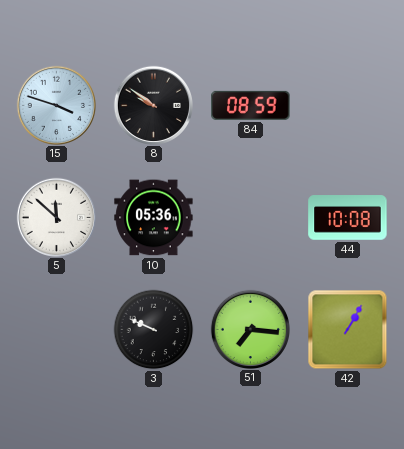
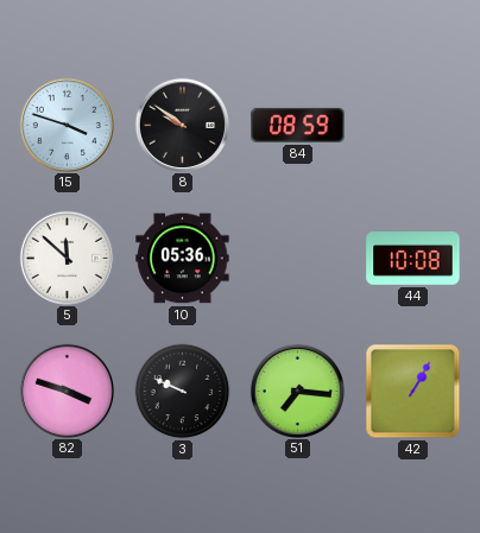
82: none -> 3:48 (67, 391)
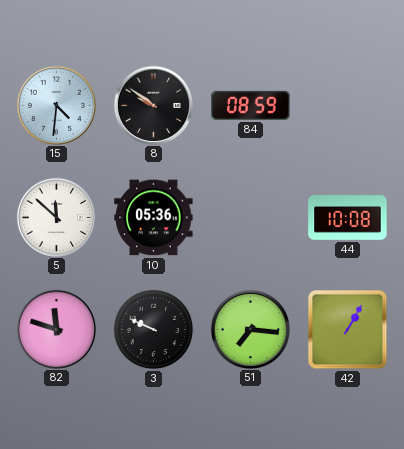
15: 3:48 -> 4:31 (56, 105)
82: 3:48 -> 11:48 (56, 329)
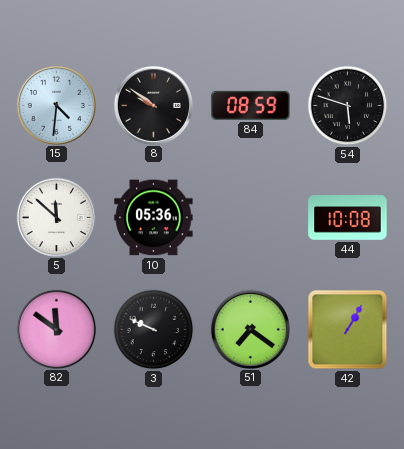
54: none -> 5:48 (348, 106)
82: 11:48 -> 11:51 (56, 329)
51: 7:16 -> 7:21 (250, 329)
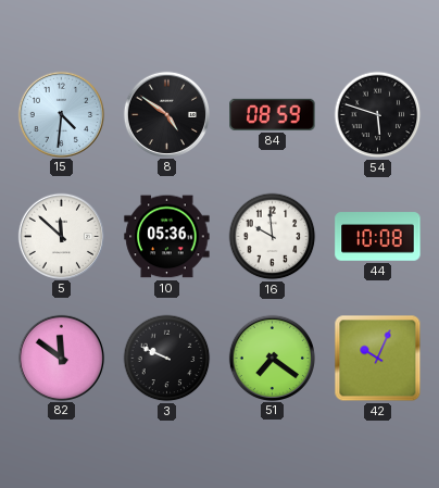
8: 9:51 -> 4:51 (166, 114)
16: none -> 9:59 (273, 237)
42: 1:05 -> 10:04 (378, 359)
